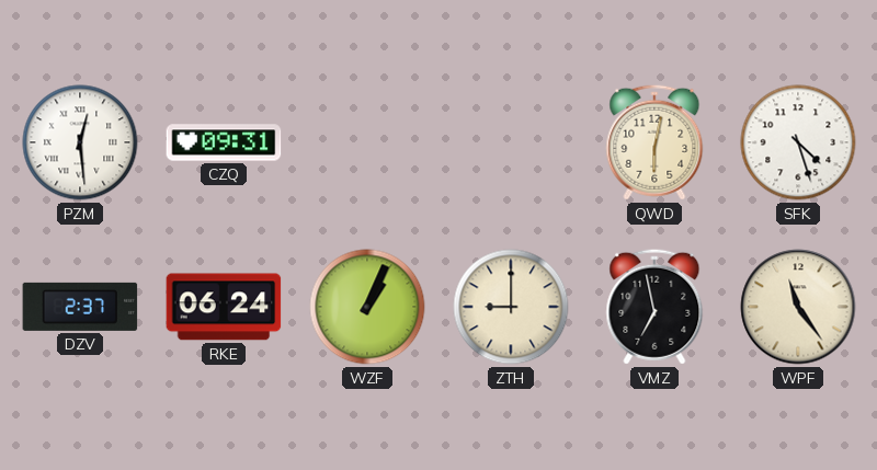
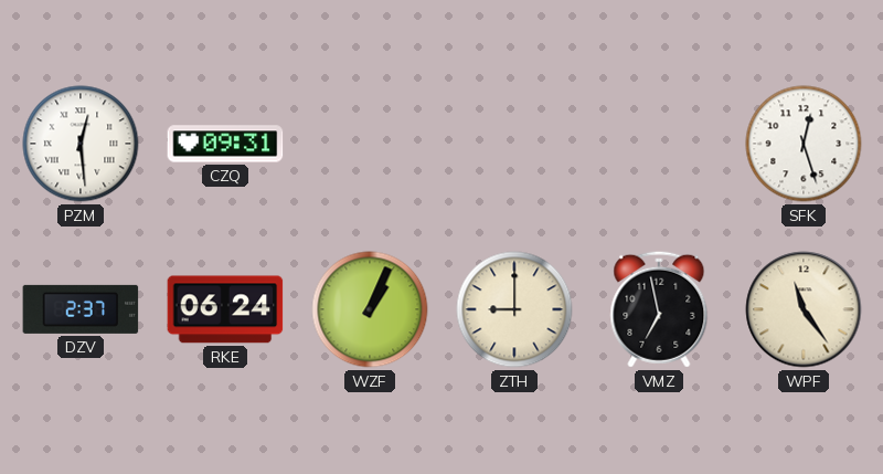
QWD: 6:02 -> none (654, 142)
SFK: 4:27 -> 12:27 (804, 144)
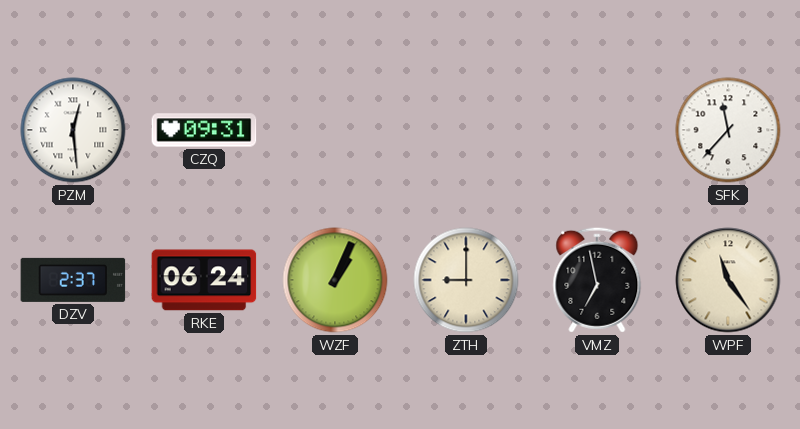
SFK: 12:27 -> 11:37 (728, 130)
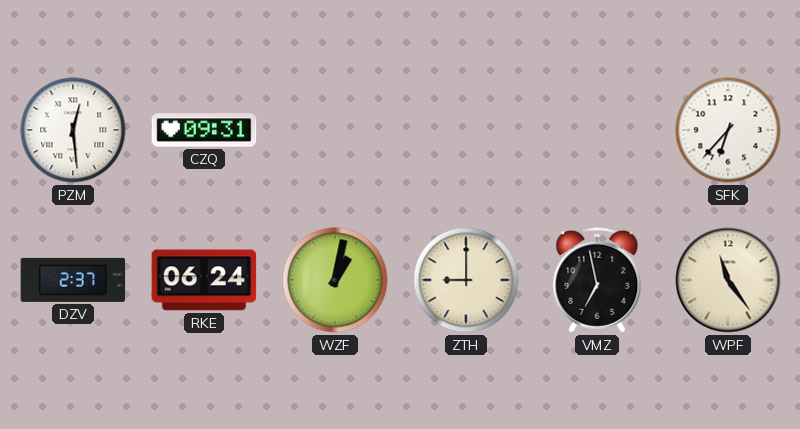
SFK: 11:37 -> 6:37 (728, 130)
WZF: 1:04 -> 1:02 (335, 280)
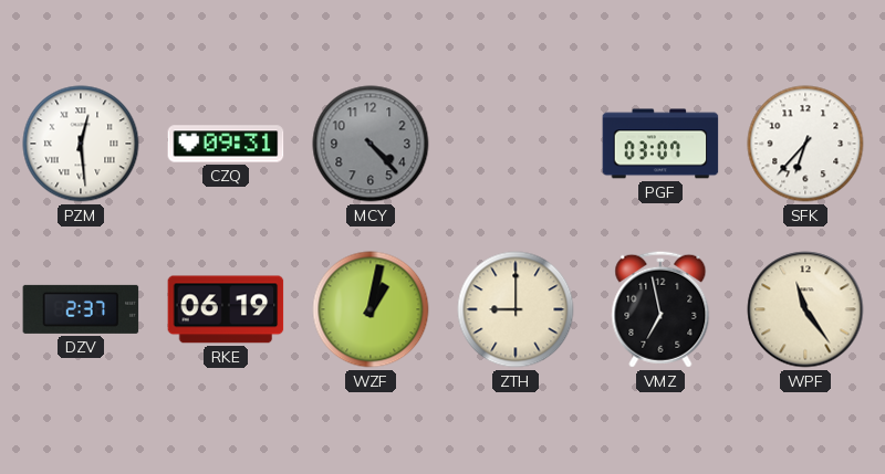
MCY: none -> 4:23 (371, 144)
PGF: none -> 03:07 (660, 144)
RKE: 06:24 -> 06:19 (226, 309)
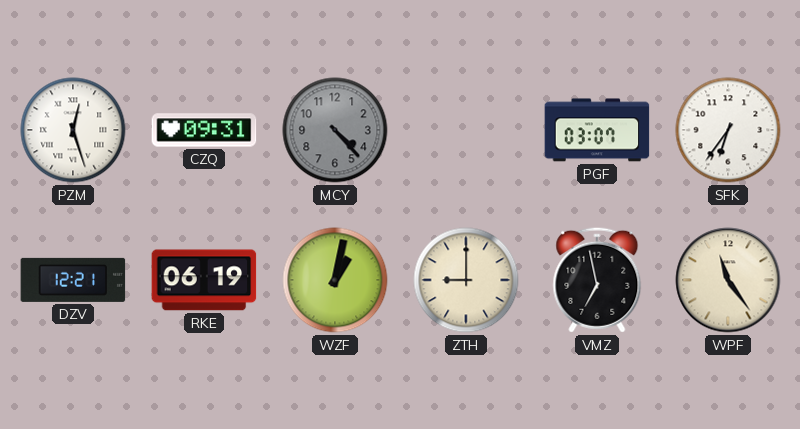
PZM: 12:29 -> 12:27 (73, 130)
SFK: 6:37 -> 6:36 (728, 130)
DZV: 2:37 -> 12:21 (73, 280)
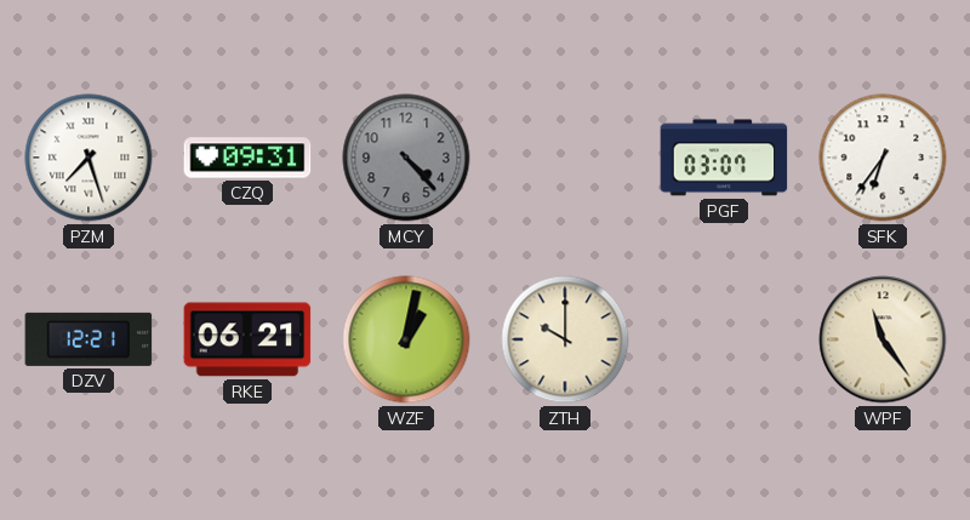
PZM: 12:27 -> 7:27 (89, 158)
RKE: 06:19 -> 06:21 (247, 339)
ZTH: 9:00 -> 10:00 (565, 339)
VMZ: 6:58 -> none (597, 280)
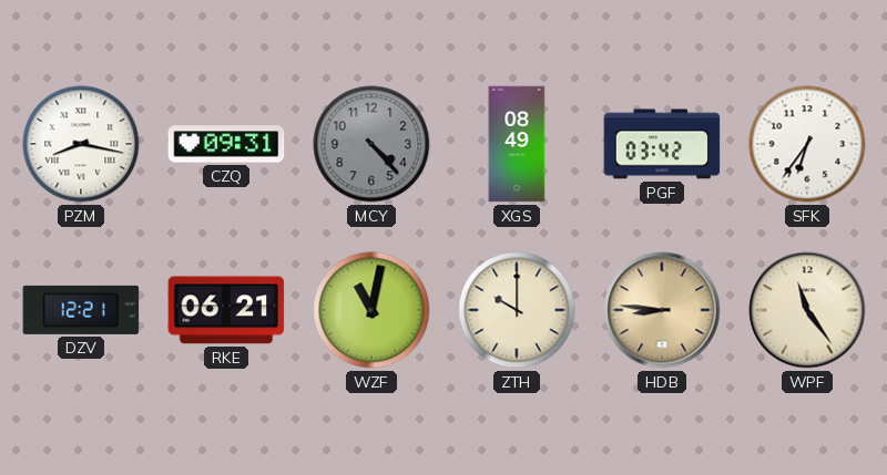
PZM: 7:27 -> 8:17 (81, 144)
XGS: none -> 08:49 (517, 144)
PGF: 03:07 -> 03:42 (662, 144)
WZF: 1:02 -> 11:02 (371, 310)
HDB: none -> 8:46 (662, 310)
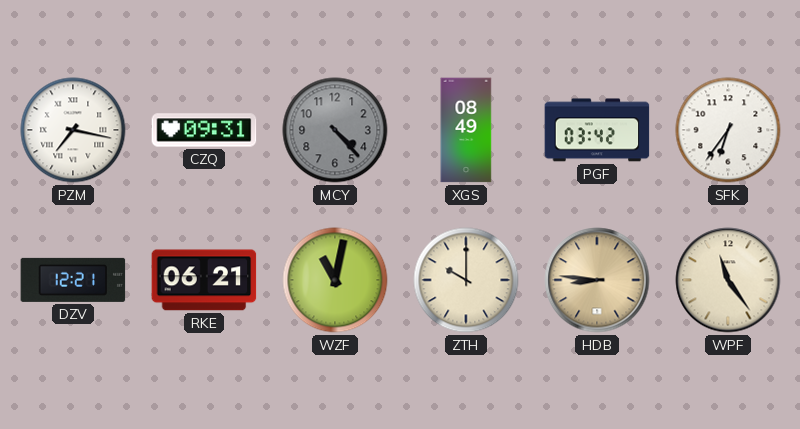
PZM: 8:17 -> 7:17 (73, 130)
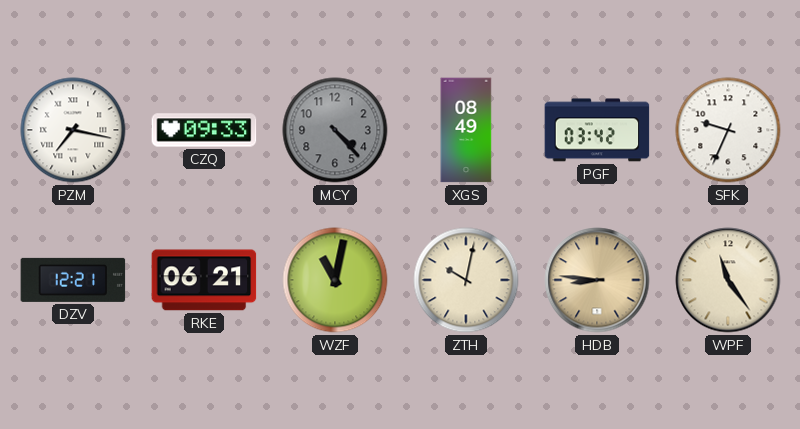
CZQ: 09:31 -> 09:33 (204, 130)
SFK: 6:36 -> 9:34 (728, 130)
ZTH: 10:00 -> 10:02 (466, 280)
